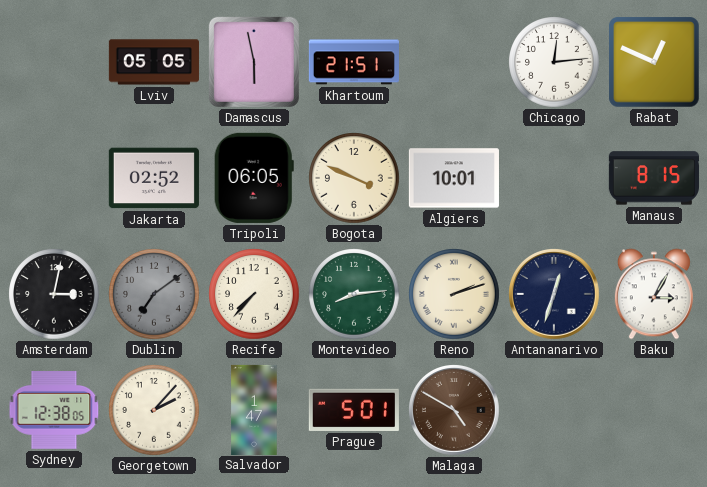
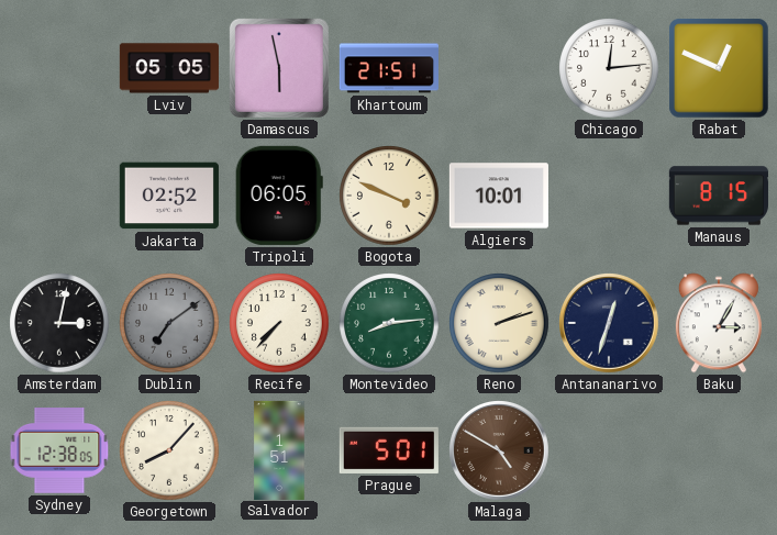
Georgetown: 2:07 -> 8:07 (169, 450)
Salvador: 1:47 -> 1:51 (279, 449)
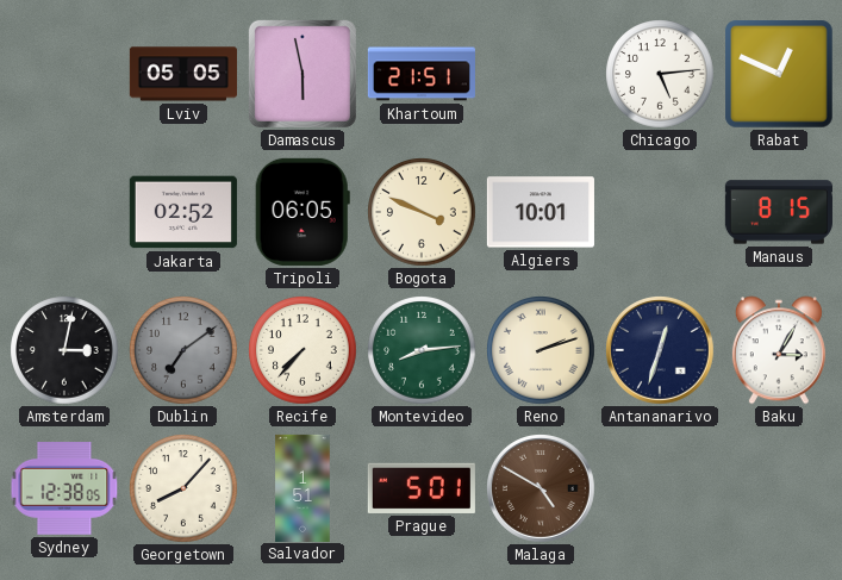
Chicago: 12:14 -> 5:14 (660, 74)
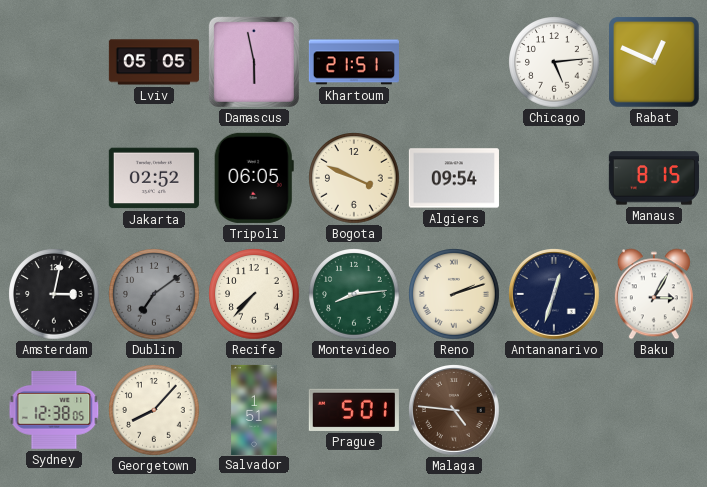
Algiers: 10:01 -> 09:54 (454, 178)
Malaga: 4:50 -> 4:46 (454, 410)
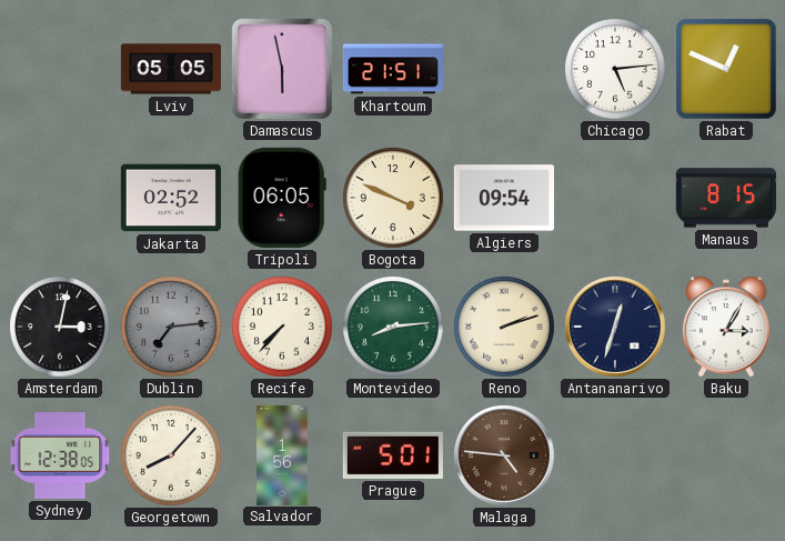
Dublin: 7:09 -> 7:14 (171, 327)
Salvador: 1:51 -> 1:56 (282, 454)
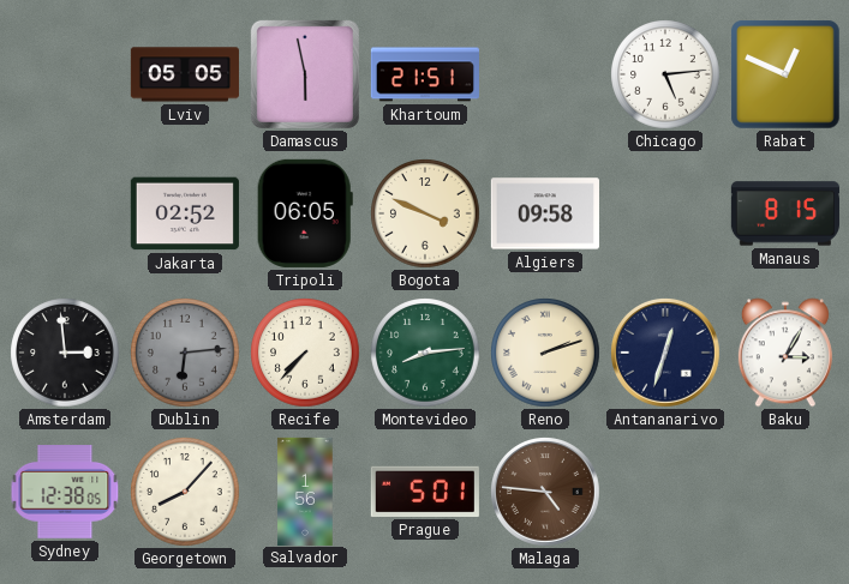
Algiers: 09:54 -> 09:58 (545, 213)
Amsterdam: 3:02 -> 2:59 (65, 353)
Dublin: 7:14 -> 6:14 (185, 353)
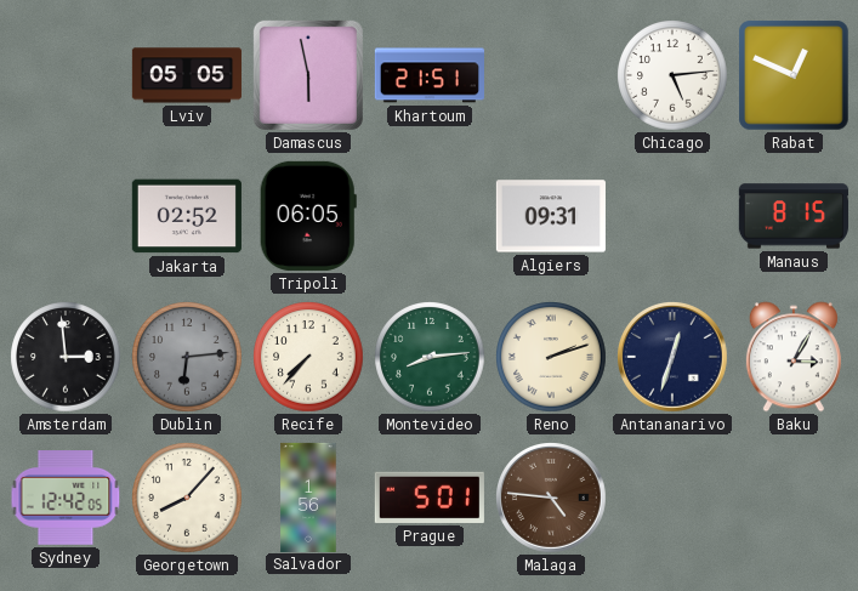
Bogota: 3:49 -> none (425, 213)
Algiers: 09:58 -> 09:31 (551, 216)
Sydney: 12:38 -> 12:42 (66, 499)
